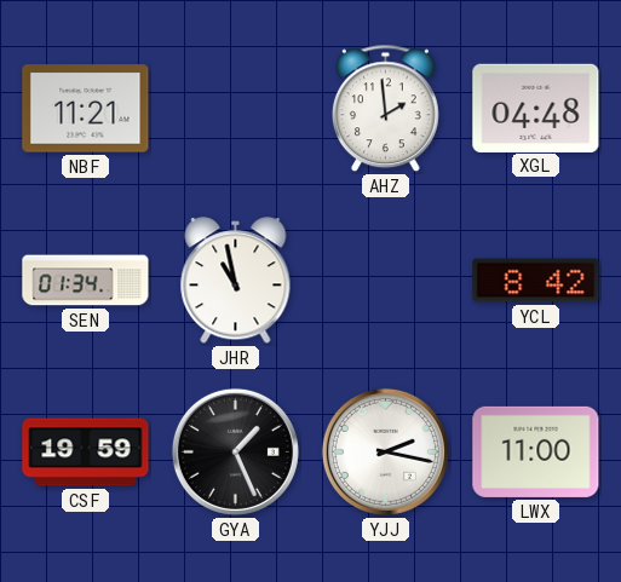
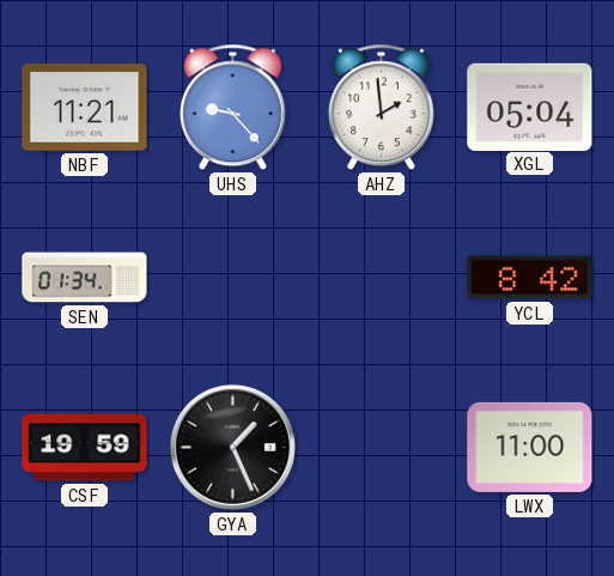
UHS: none -> 9:23 (232, 108)
XGL: 04:48 -> 05:04 (530, 107)
JHR: 10:58 -> none (236, 281)
YJJ: 2:17 -> none (385, 451)
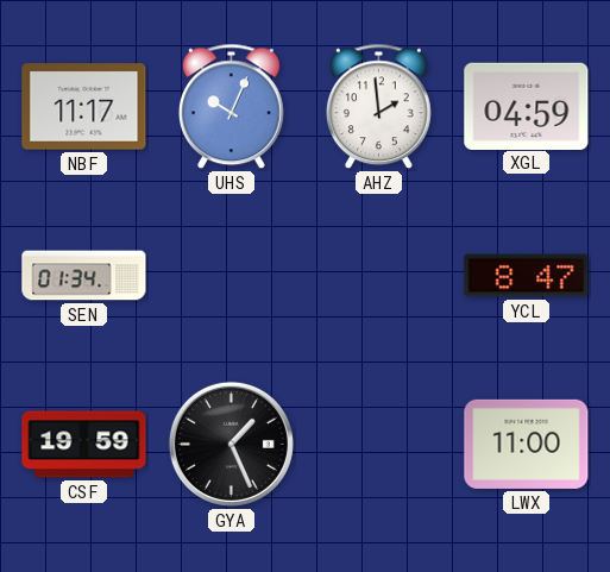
NBF: 11:21 -> 11:17 (84, 107)
UHS: 9:23 -> 10:04 (231, 107)
XGL: 05:04 -> 04:59 (527, 106)
YCL: 8:42 -> 8:47 (527, 276)
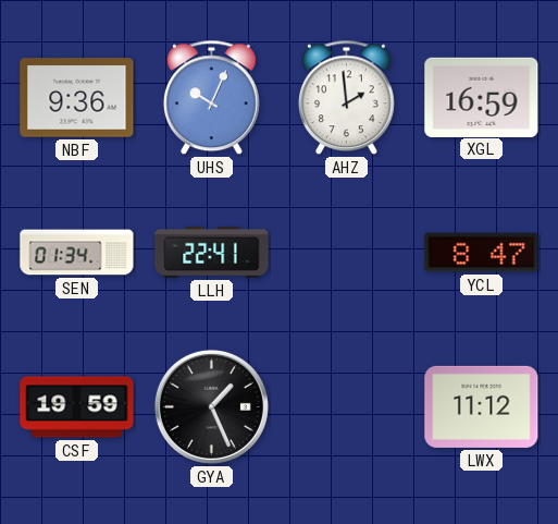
NBF: 11:17 -> 9:36 (77, 98)
XGL: 04:59 -> 16:59 (482, 97)
LLH: none -> 22:41 (212, 252)
LWX: 11:00 -> 11:12 (482, 406)
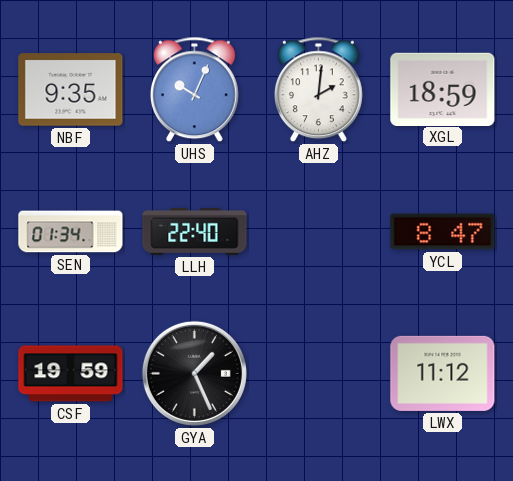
NBF: 9:36 -> 9:35 (71, 90)
AHZ: 1:59 -> 2:01 (318, 90)
XGL: 16:59 -> 18:59 (443, 89)
LLH: 22:41 -> 22:40 (195, 231)
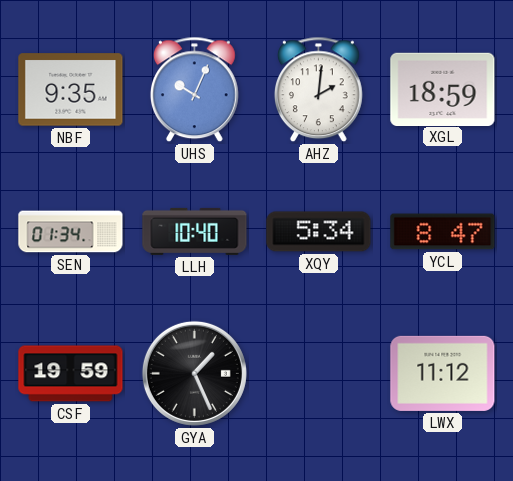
LLH: 22:40 -> 10:40 (195, 231)
XQY: none -> 5:34 (319, 232)
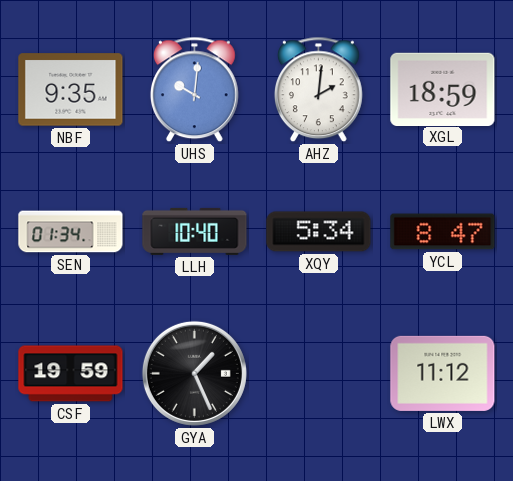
UHS: 10:04 -> 10:01 (194, 90)
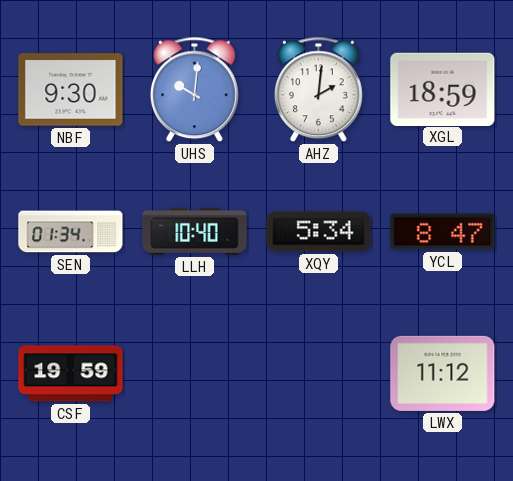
NBF: 9:35 -> 9:30 (71, 90)
GYA: 1:26 -> none (194, 373)
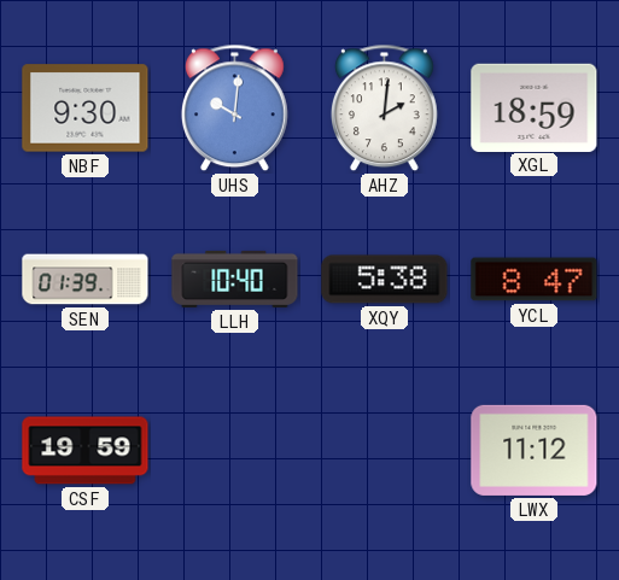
SEN: 01:34 -> 01:39 (86, 280)
XQY: 5:34 -> 5:38 (385, 280)
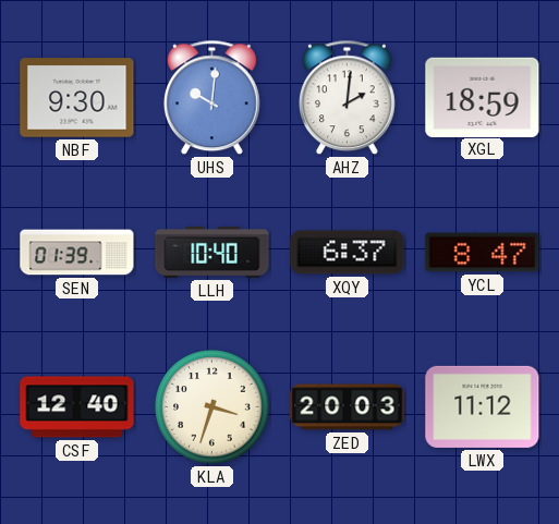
XQY: 5:38 -> 6:37 (348, 253)
CSF: 19:59 -> 12:40 (77, 407)
KLA: none -> 3:33 (212, 407)
ZED: none -> 20:03 (348, 407)
